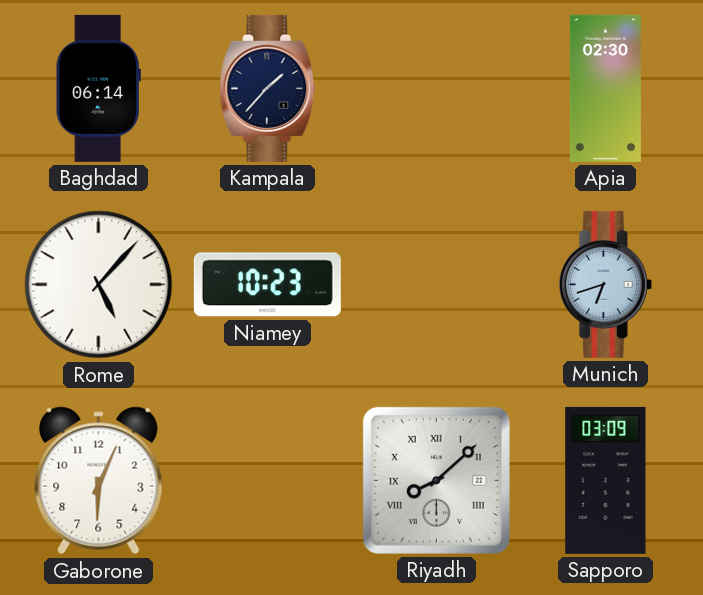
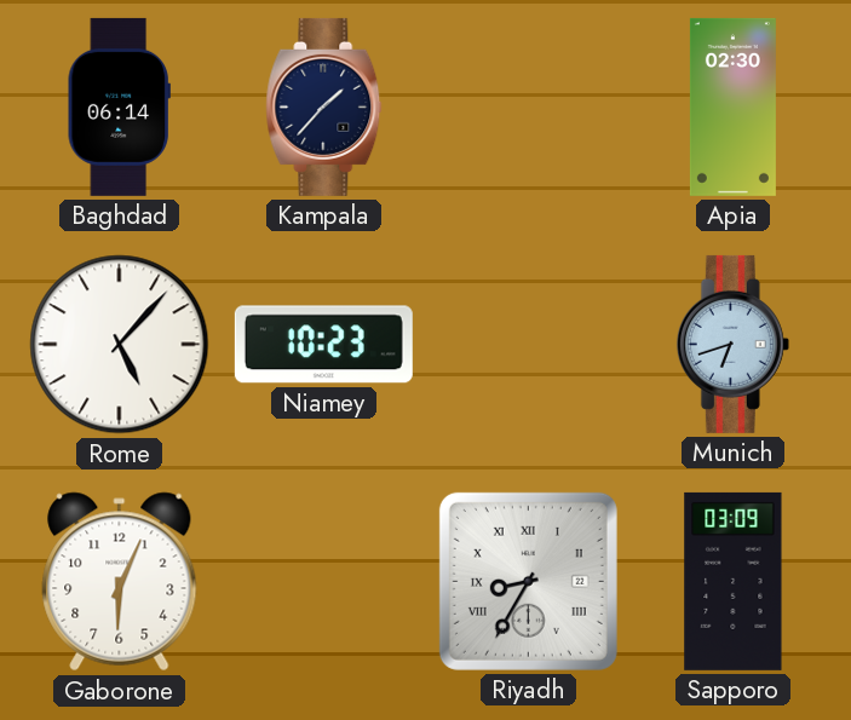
Riyadh: 8:08 -> 8:35 (528, 581)
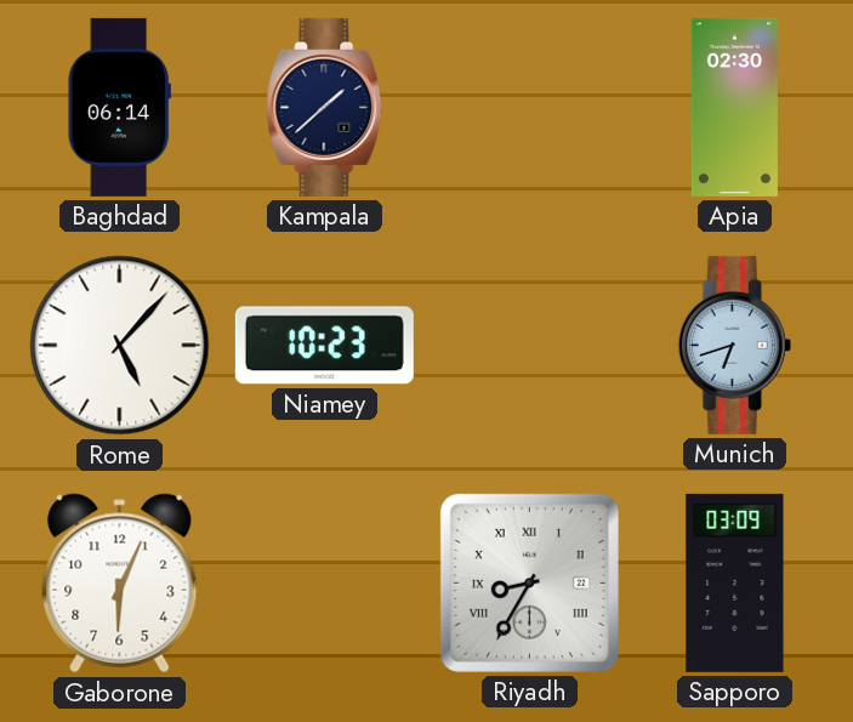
Kampala: 1:37 -> 1:38 (325, 107)
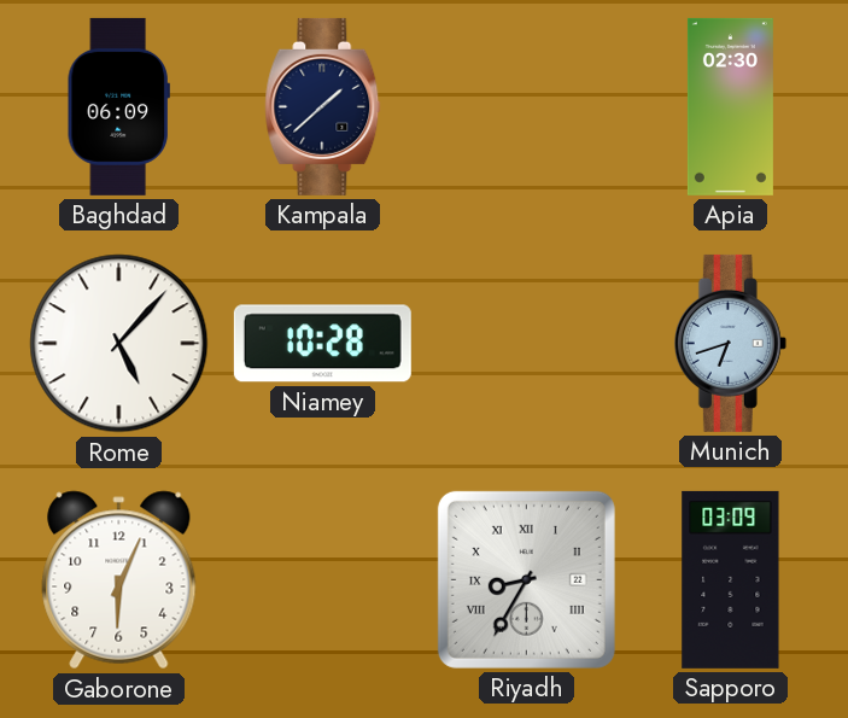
Baghdad: 06:14 -> 06:09 (118, 106)
Niamey: 10:23 -> 10:28 (322, 344)
